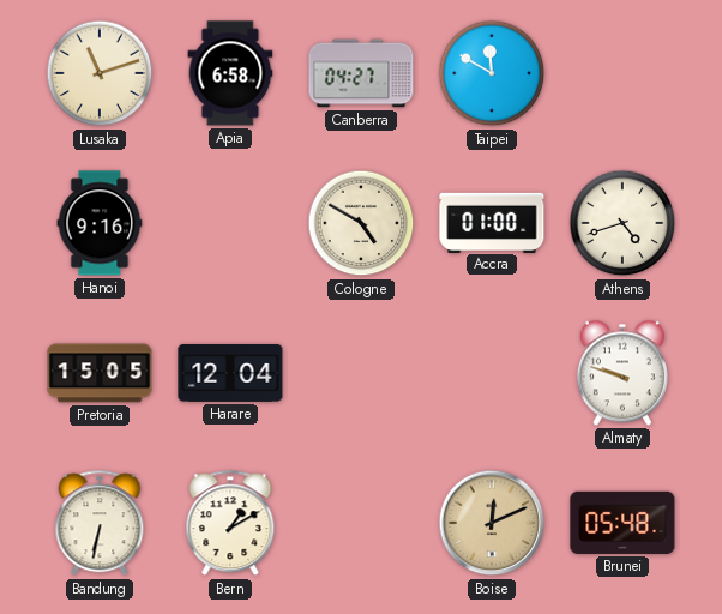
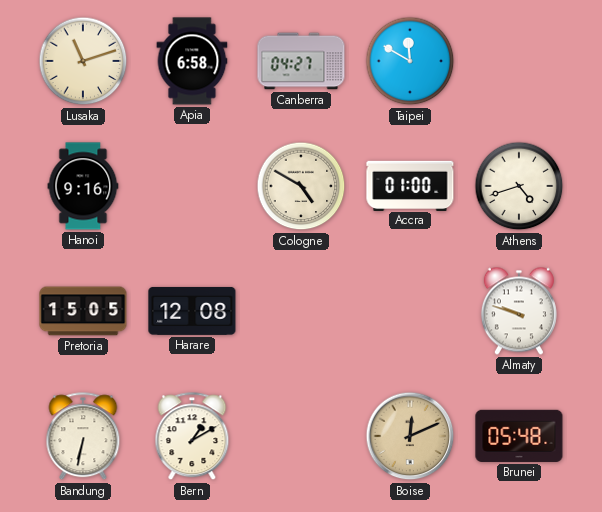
Harare: 12:04 -> 12:08 (192, 311)
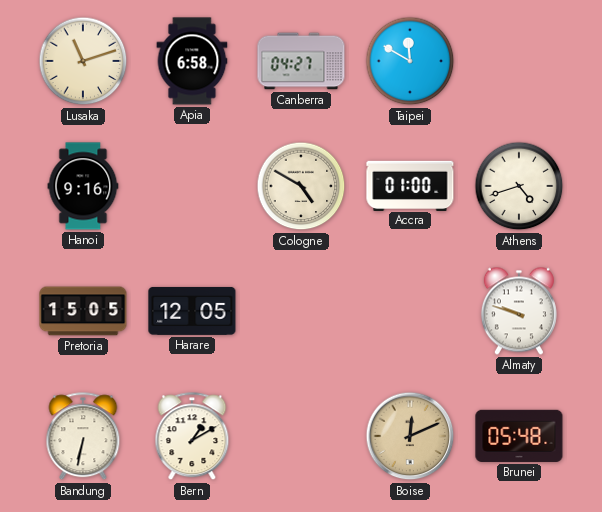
Harare: 12:08 -> 12:05 (192, 311)
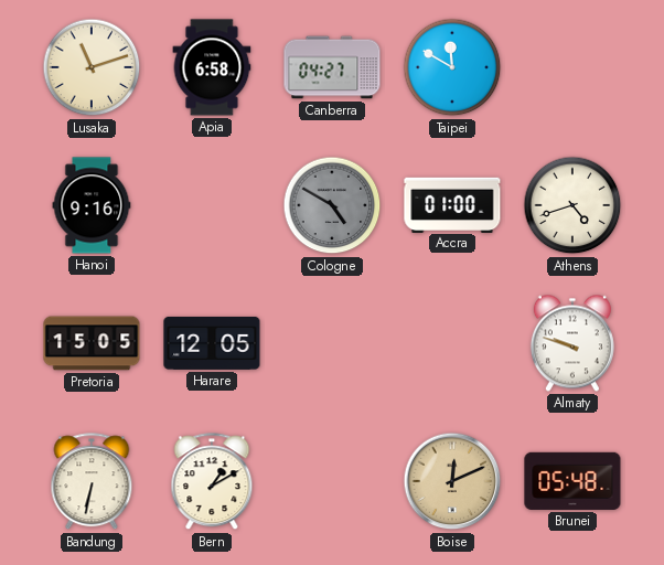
Cologne dial: cream -> grey (332, 205)
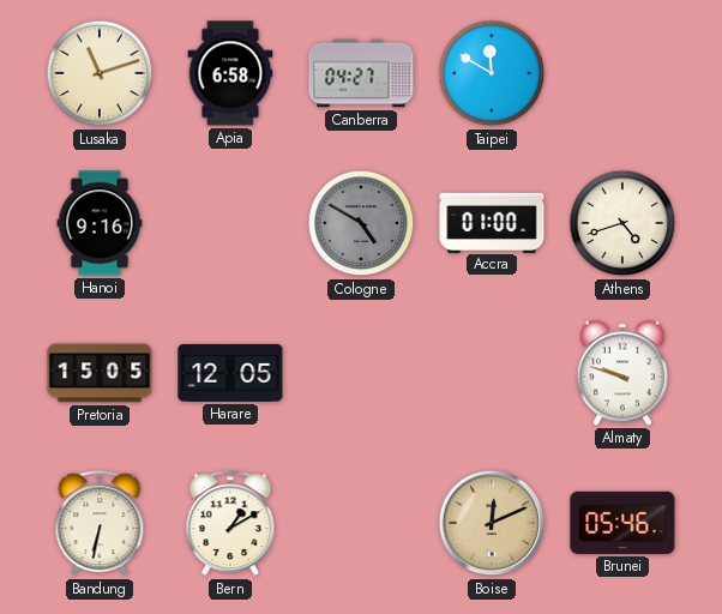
Brunei: 05:48 -> 05:46 (622, 523)
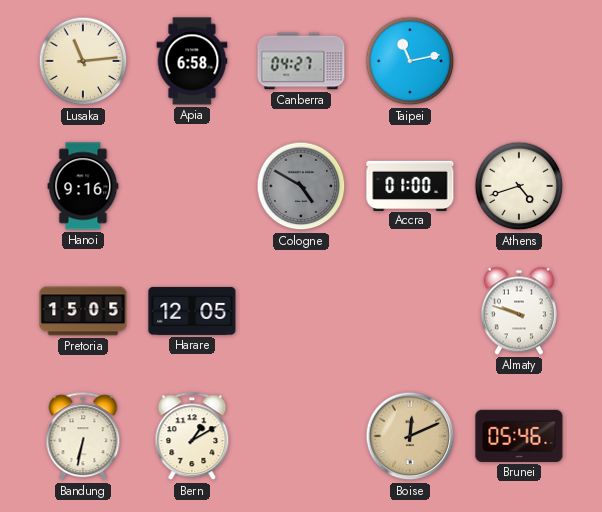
Lusaka: 11:12 -> 11:14 (83, 61)
Taipei: 11:50 -> 11:13 (410, 61)
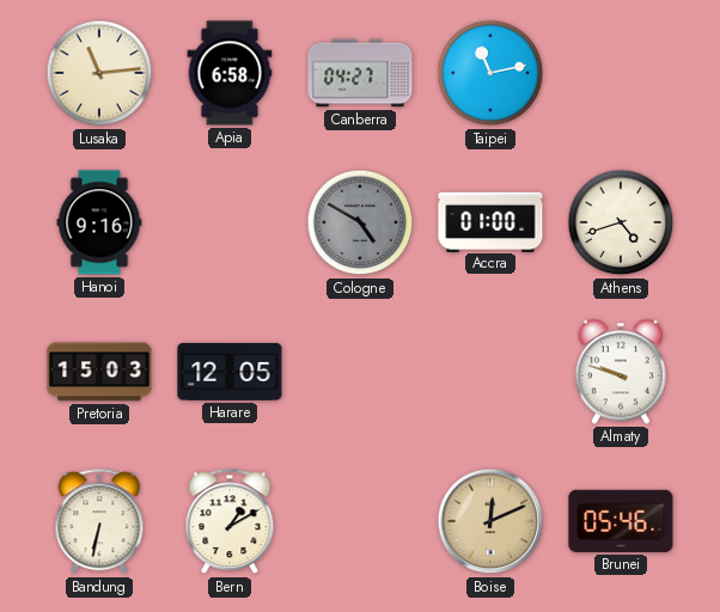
Pretoria: 15:05 -> 15:03 (99, 372)
